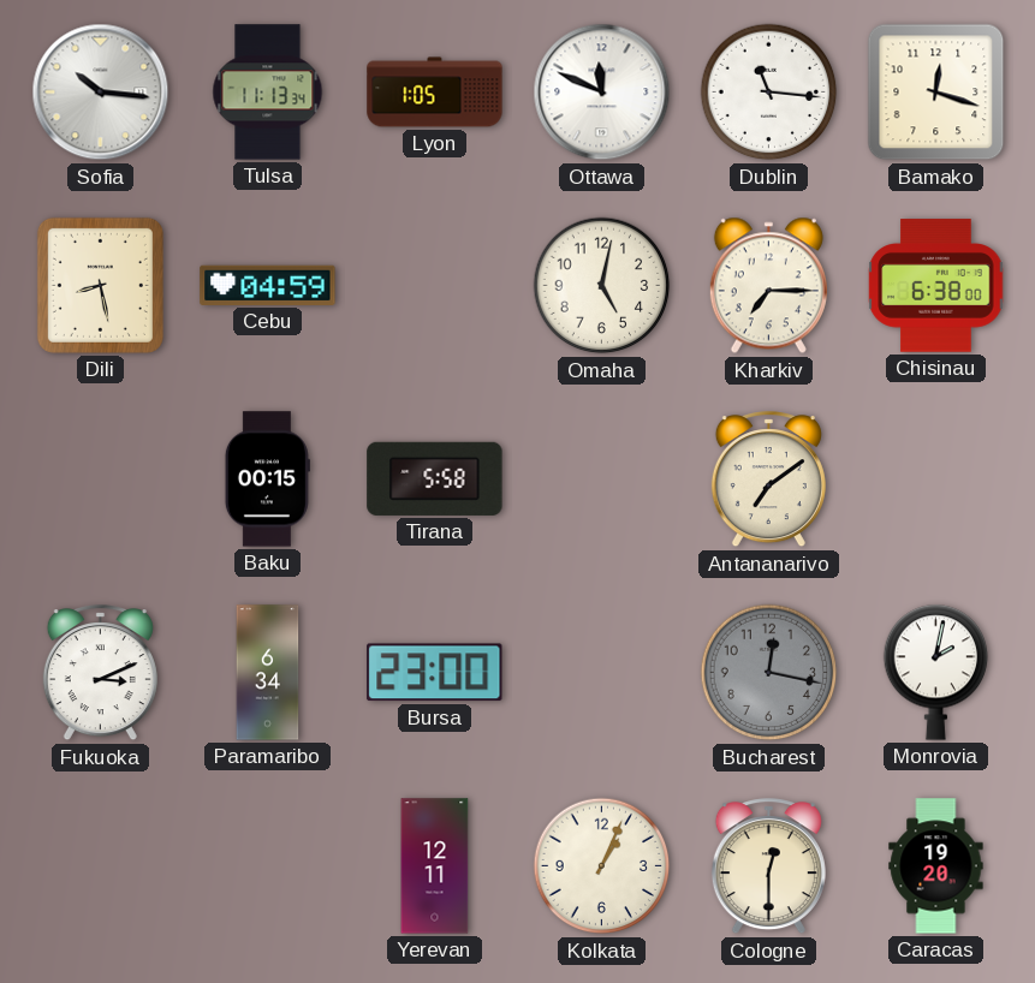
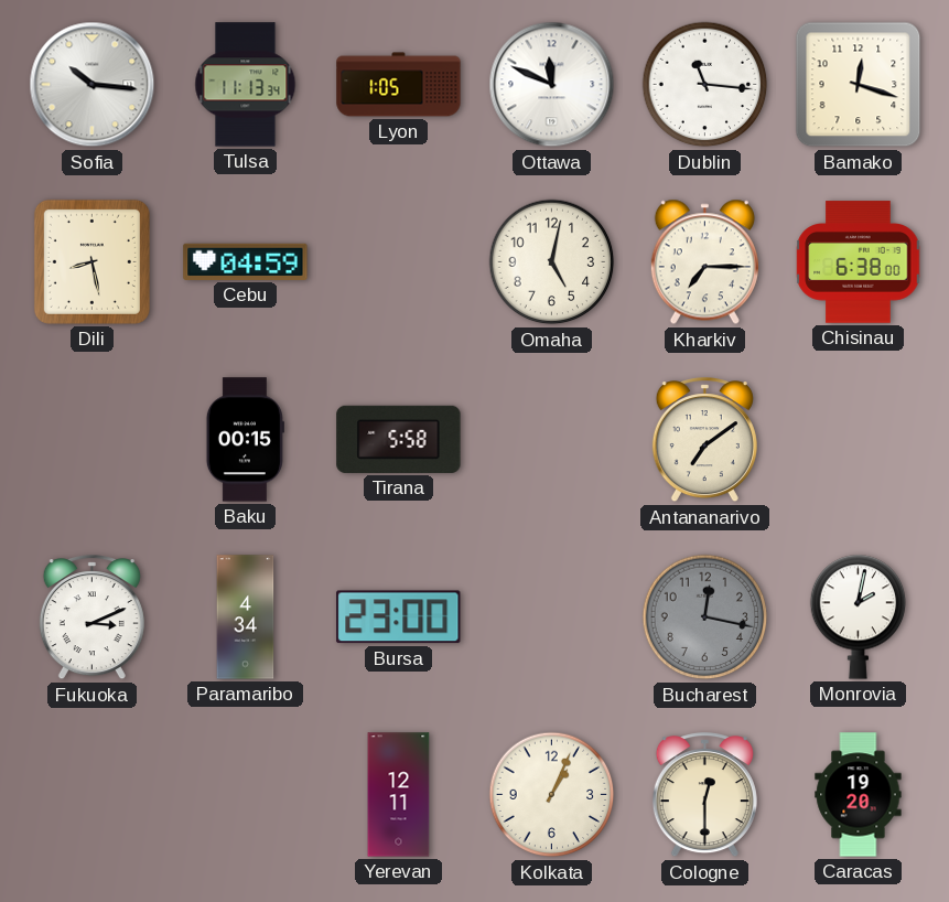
Paramaribo: 6:34 -> 4:34 (246, 618)
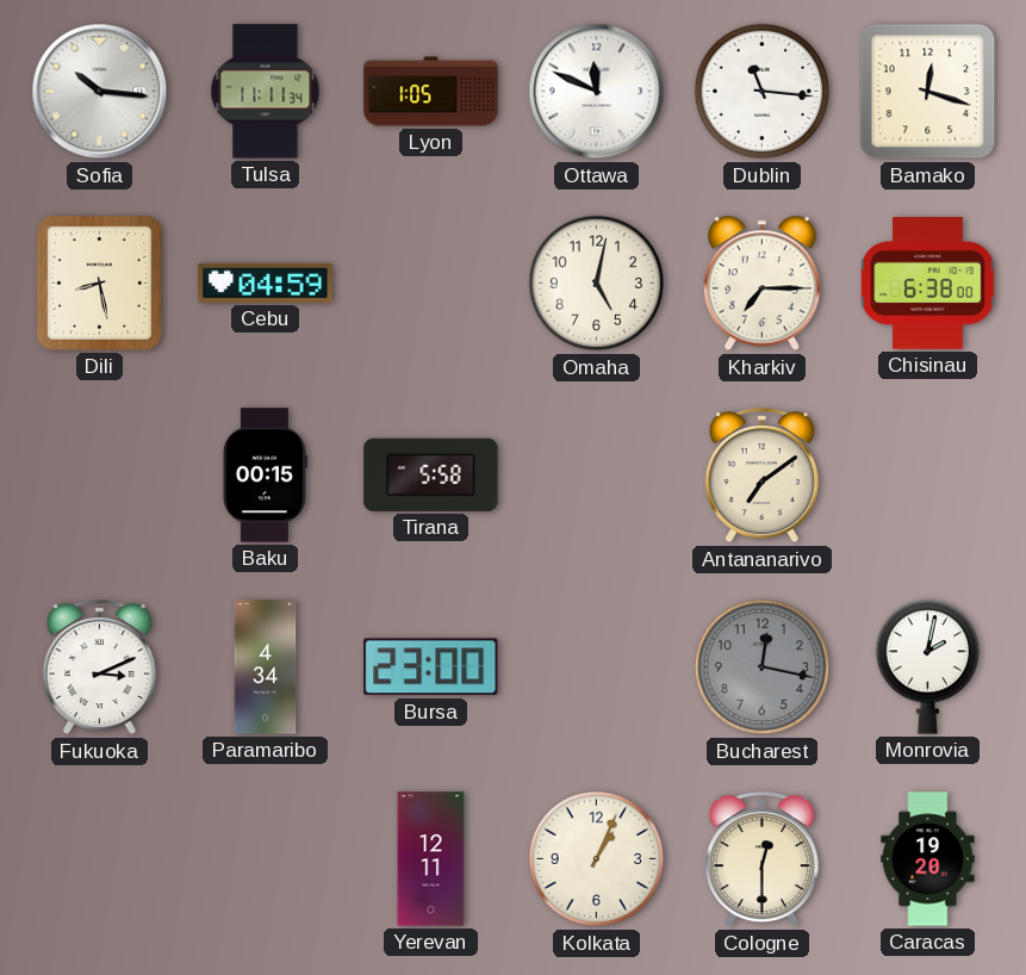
Tulsa: 11:13 -> 11:11 (266, 92)
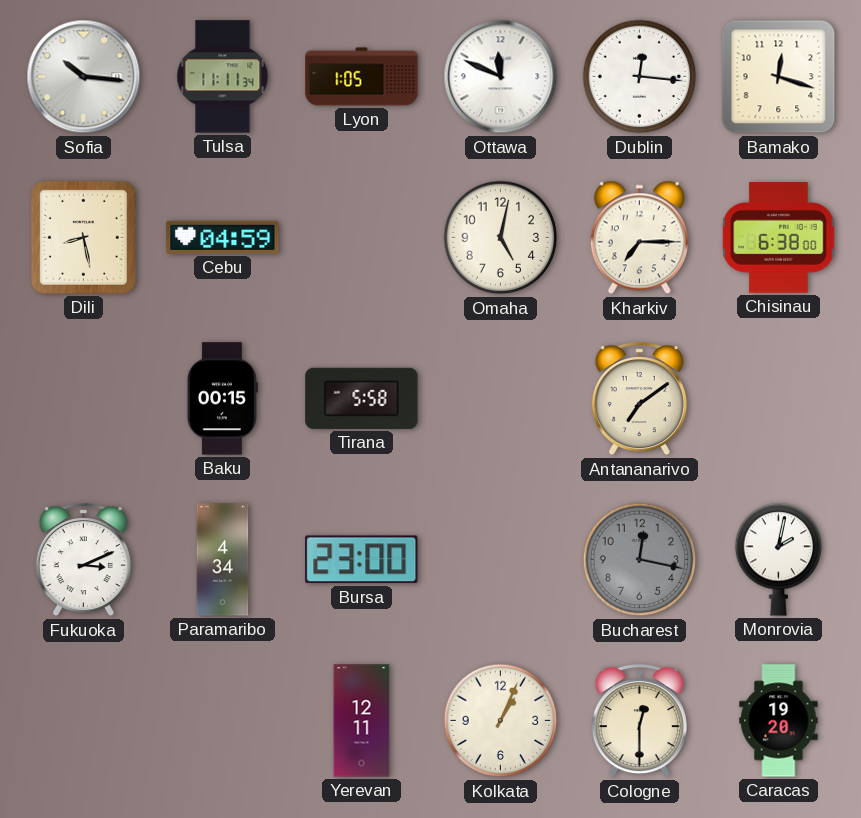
Dublin: 11:16 -> 12:16 (640, 77)
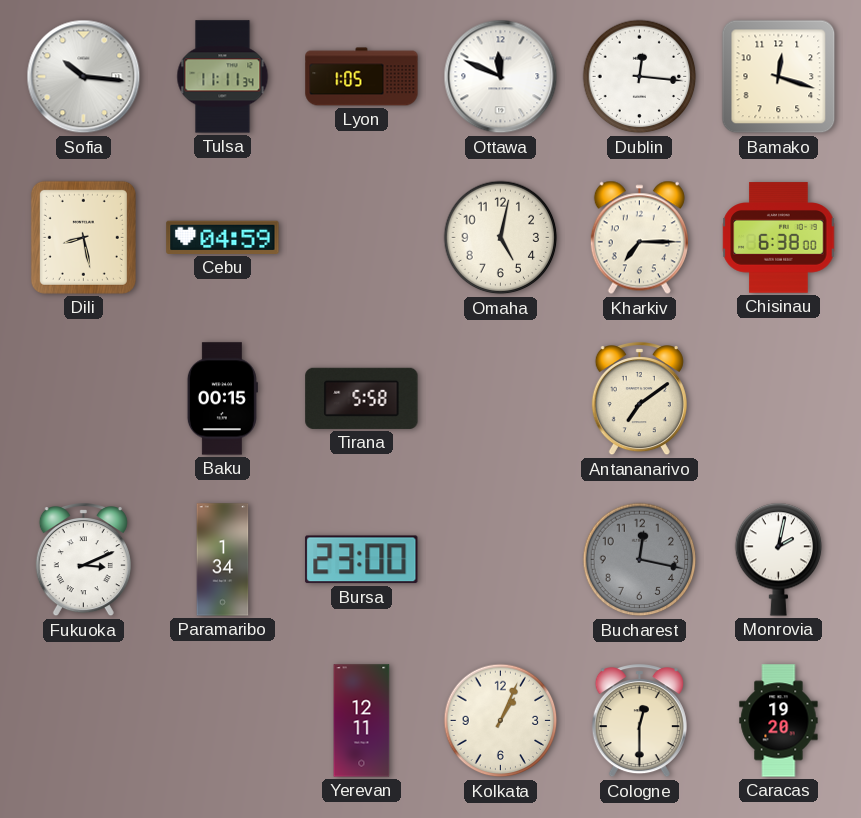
Paramaribo: 4:34 -> 1:34 (223, 560)
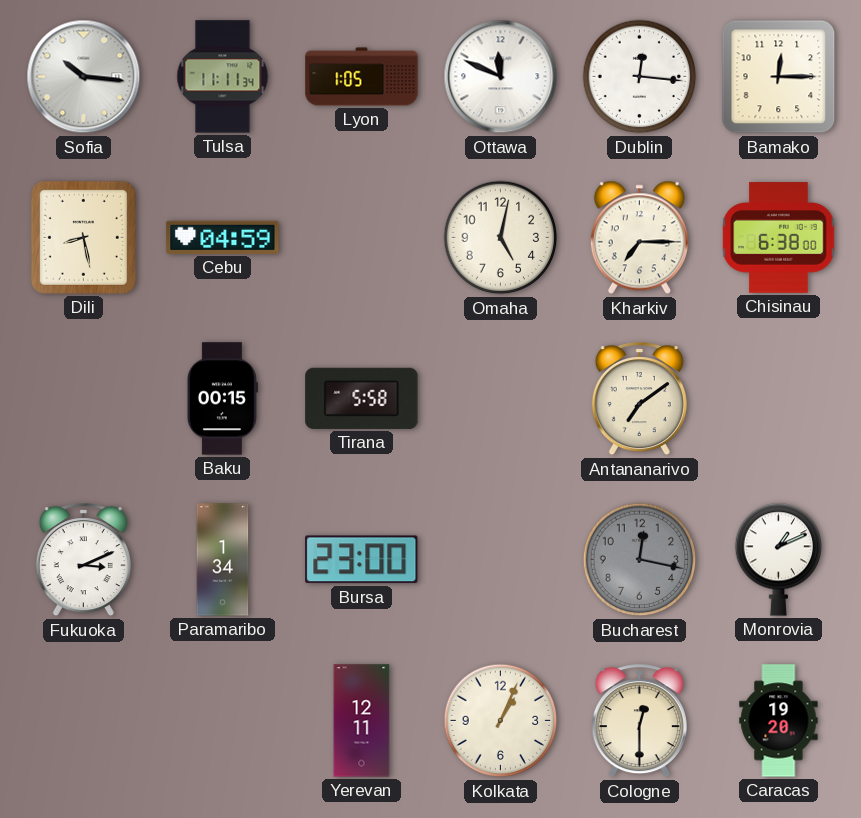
Bamako: 12:18 -> 12:15 (779, 77)
Monrovia: 2:02 -> 1:11 (779, 559)
